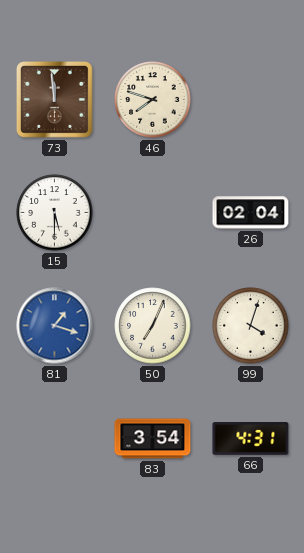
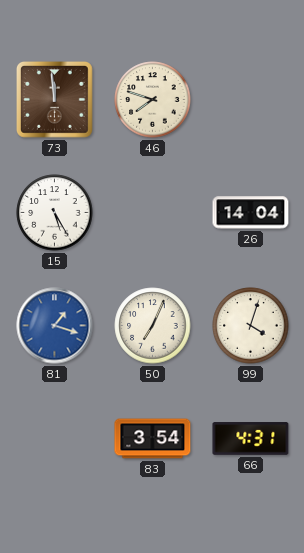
15: 5:30 -> 5:25 (55, 213)
26: 02:04 -> 14:04 (251, 213)
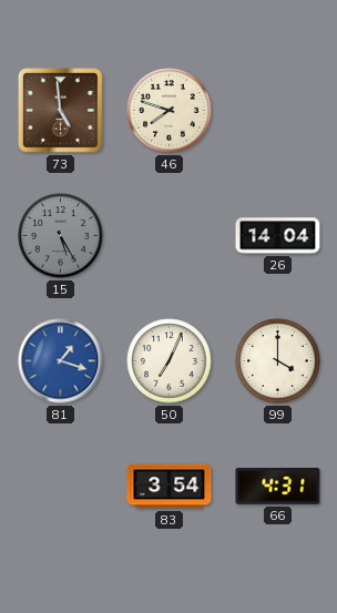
73: 11:59 -> 4:59 (61, 111)
15 dial: white -> grey (61, 236)
99: 4:03 -> 4:00 (278, 361)
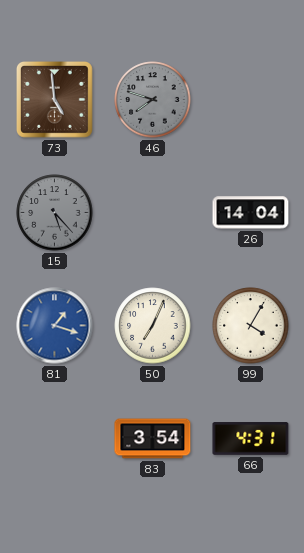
46 dial: cream -> grey (153, 100)
15: 5:25 -> 5:23 (55, 213)
99: 4:00 -> 4:05 (251, 326)
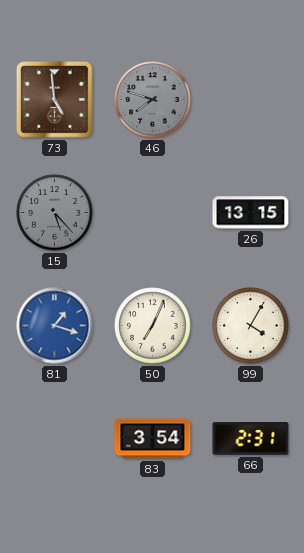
26: 14:04 -> 13:15 (251, 213)
66: 4:31 -> 2:31 (251, 439)
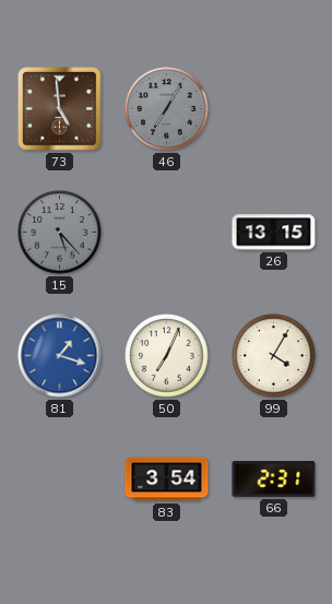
46: 7:48 -> 7:05 (167, 109)
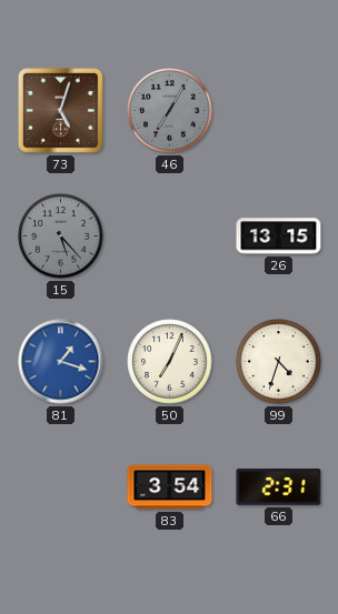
73: 4:59 -> 5:03 (61, 111)
99: 4:05 -> 4:33 (279, 362)
